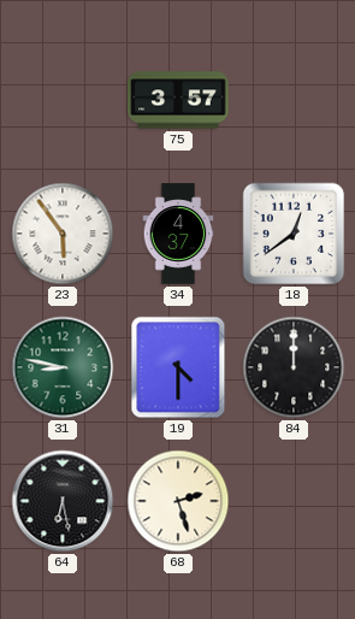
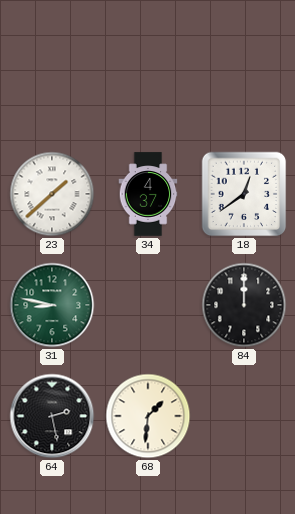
75: 3:57 -> none (178, 100)
23: 5:54 -> 1:38 (52, 194)
19: 4:30 -> none (178, 367)
64: 6:28 -> 2:28 (52, 416)
68: 2:27 -> 1:31 (148, 416)
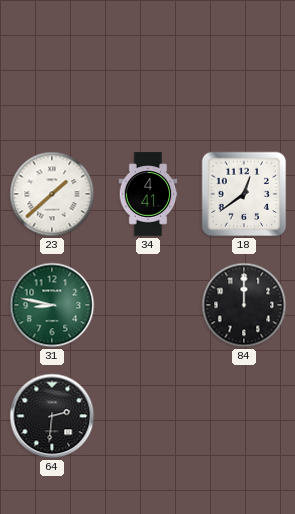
34: 4:37 -> 4:41 (148, 194)
64: 2:28 -> 2:31 (52, 416)
68: 1:31 -> none (148, 416)
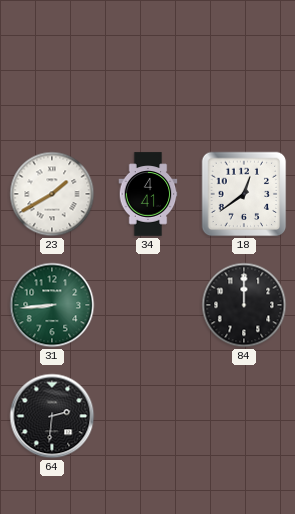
23: 1:38 -> 1:40 (52, 194)
31: 8:47 -> 8:44 (52, 305)
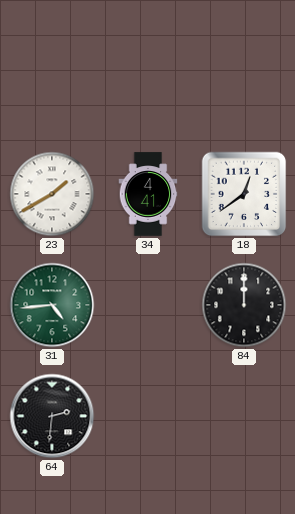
31: 8:44 -> 4:44 (52, 305)
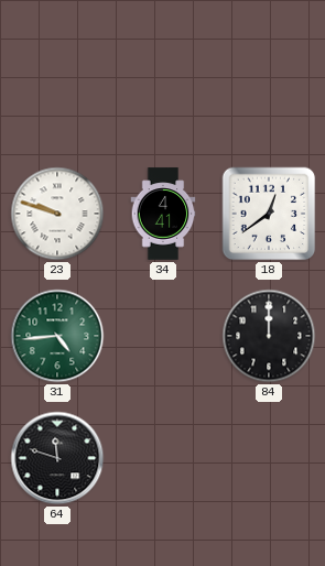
23: 1:40 -> 9:48 (57, 214)
64: 2:31 -> 11:48 (57, 458)
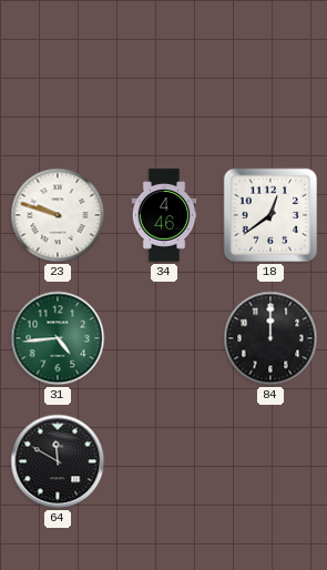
34: 4:41 -> 4:46 (164, 215)
64: 11:48 -> 11:50 (58, 461)
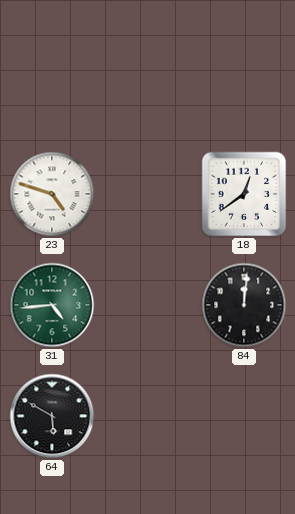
23: 9:48 -> 4:48 (52, 194)
34: 4:46 -> none (164, 215)
84: 12:00 -> 12:01 (244, 305)
64: 11:50 -> 5:50 (52, 416)
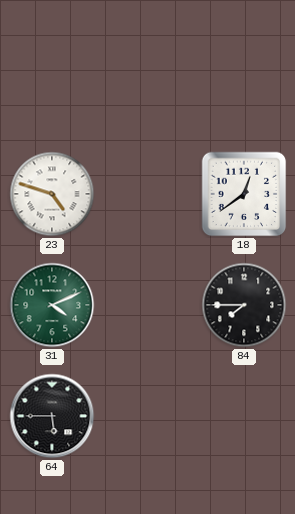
31: 4:44 -> 4:11 (52, 305)
84: 12:01 -> 7:45 (244, 305)
64: 5:50 -> 5:45 (52, 416)
